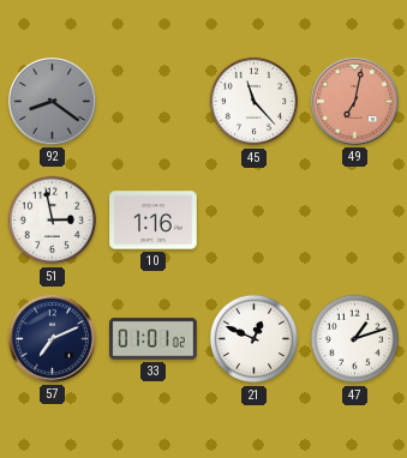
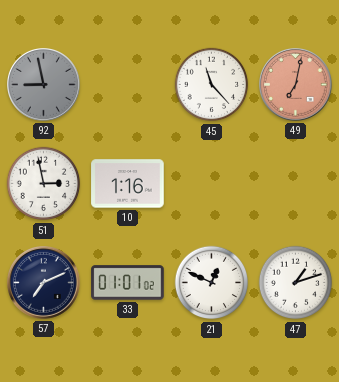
92: 8:21 -> 8:58 (44, 85)
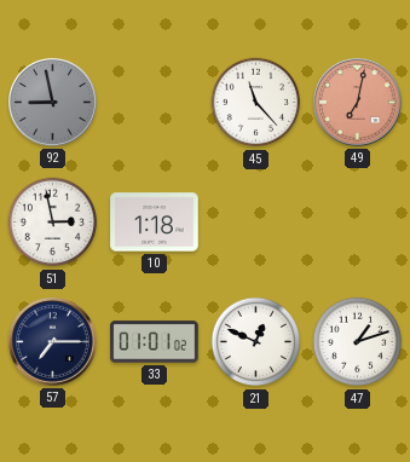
10: 1:16 -> 1:18 (155, 223)
57: 7:11 -> 7:15 (53, 342)
